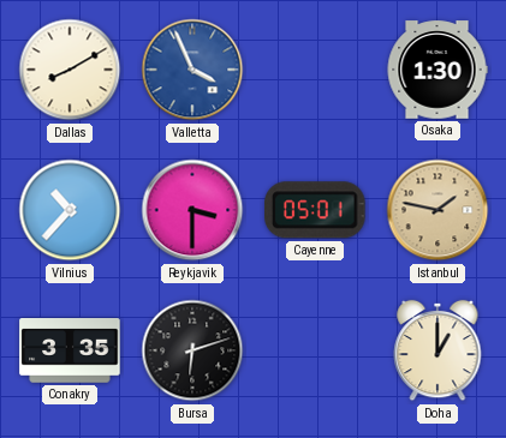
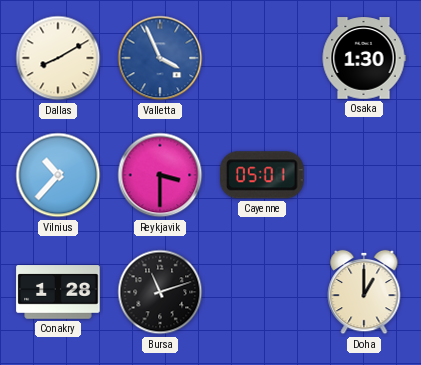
Istanbul: 1:47 -> none (437, 210)
Conakry: 3:35 -> 1:28 (58, 292)
Bursa: 6:12 -> 11:12 (160, 292)
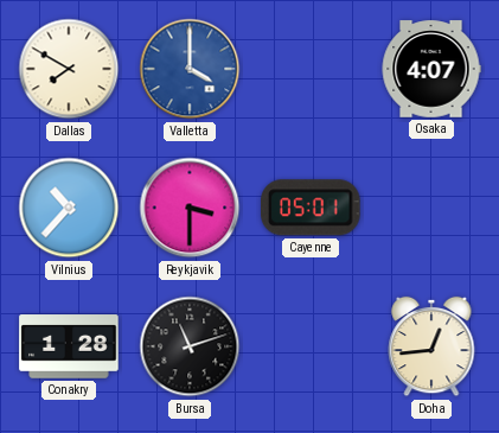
Dallas: 8:10 -> 7:50 (69, 69)
Valletta: 3:56 -> 4:00 (190, 69)
Osaka: 1:30 -> 4:07 (431, 69)
Doha: 1:00 -> 12:44 (431, 346)
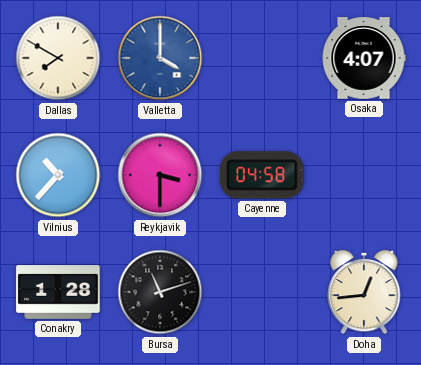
Cayenne: 05:01 -> 04:58 (263, 175)
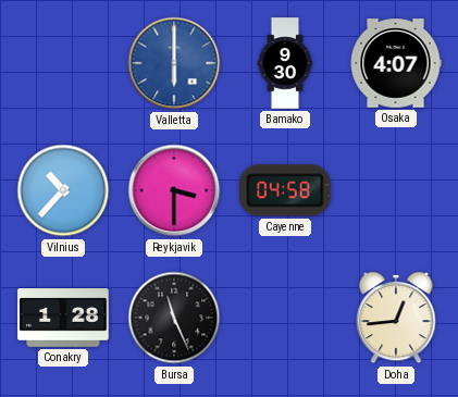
Dallas: 7:50 -> none (58, 58)
Valletta: 4:00 -> 6:00 (174, 63)
Bamako: none -> 9:30 (285, 63)
Bursa: 11:12 -> 11:26 (174, 318)
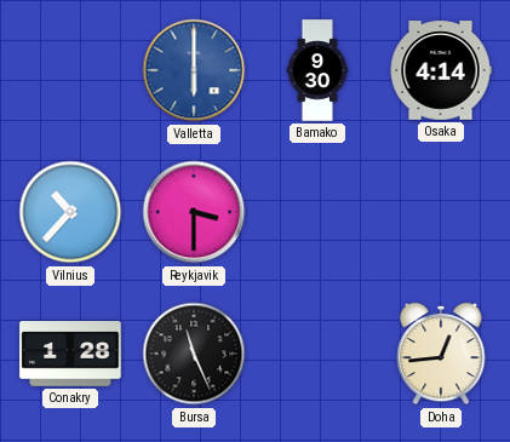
Osaka: 4:07 -> 4:14 (441, 70)
Cayenne: 04:58 -> none (286, 190)
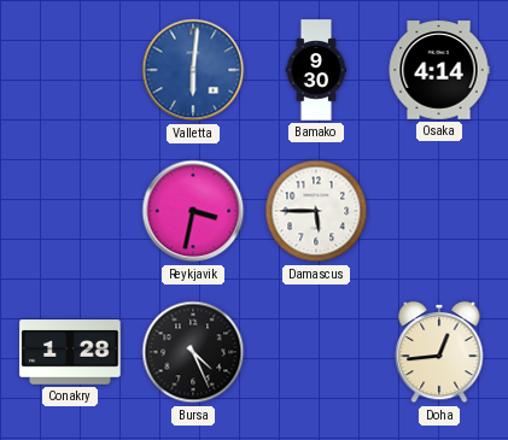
Valletta: 6:00 -> 6:01 (193, 70)
Vilnius: 10:37 -> none (70, 212)
Reykjavik: 3:30 -> 3:32 (193, 211)
Damascus: none -> 5:45 (316, 211)
Bursa: 11:26 -> 4:26 (193, 352)
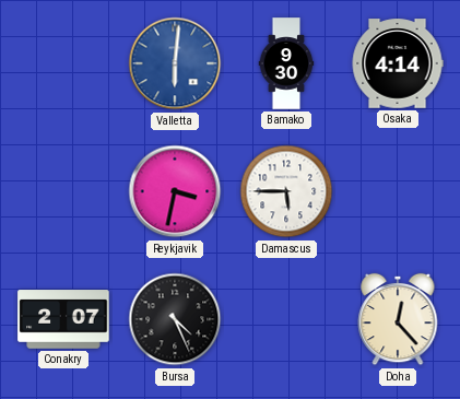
Conakry: 1:28 -> 2:07 (63, 319)
Doha: 12:44 -> 12:23 (398, 319)
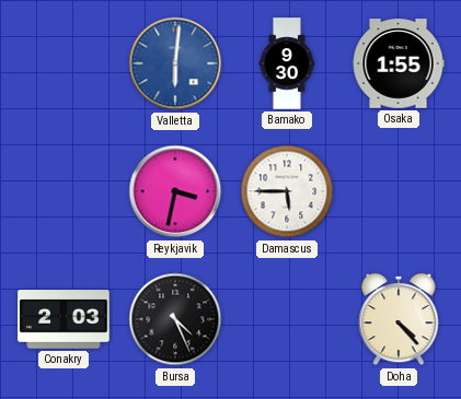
Osaka: 4:14 -> 1:55 (399, 63)
Conakry: 2:07 -> 2:03 (64, 319)
Doha: 12:23 -> 4:23 (399, 319)
